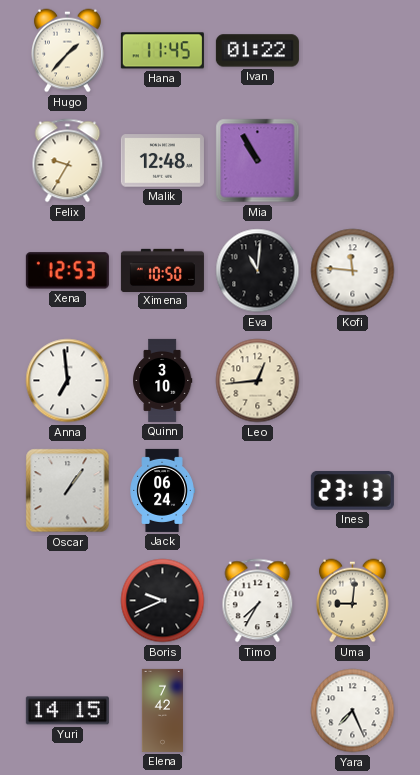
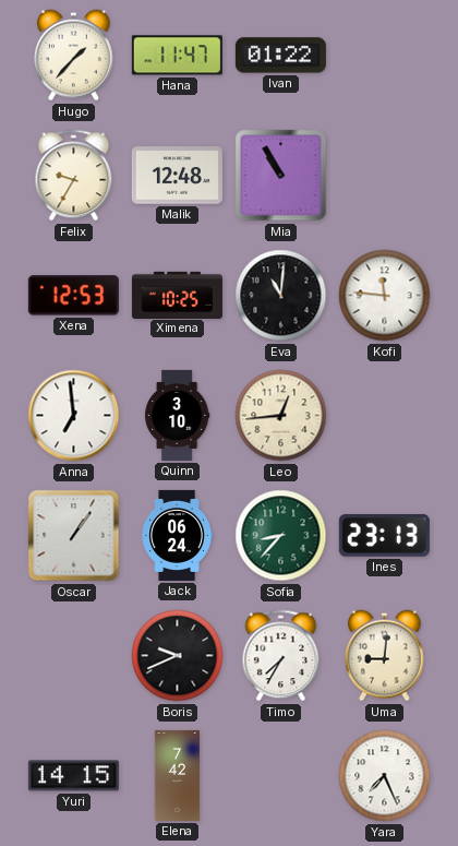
Hana: 11:45 -> 11:47 (177, 56)
Ximena: 10:50 -> 10:25 (177, 295)
Sofia: none -> 8:37 (281, 536)
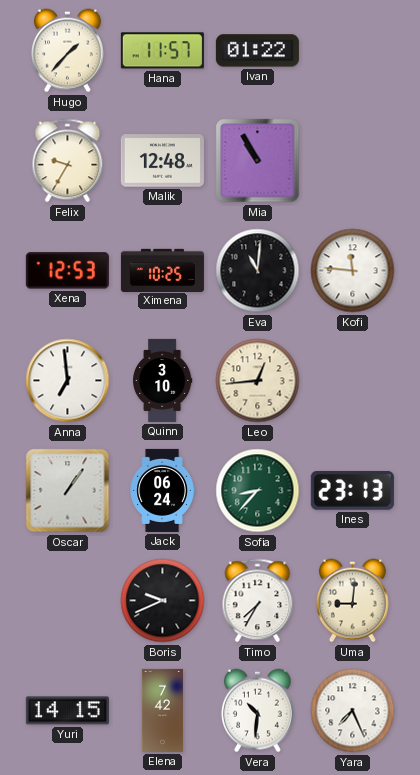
Hana: 11:47 -> 11:57 (162, 51)
Vera: none -> 10:31 (257, 711)
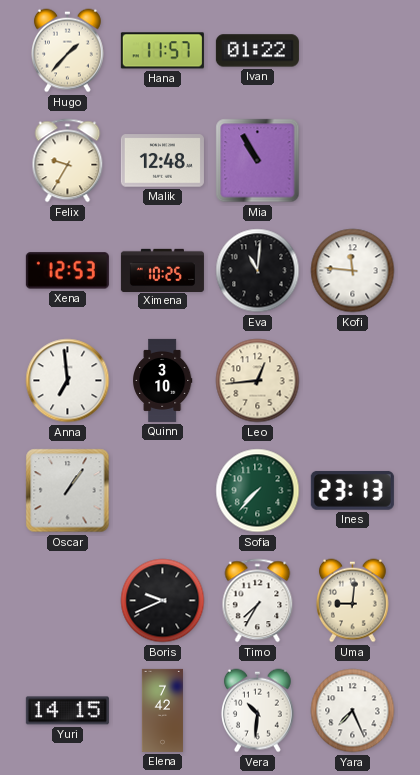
Jack: 06:24 -> none (162, 490)
Sofia: 8:37 -> 7:37 (258, 491)
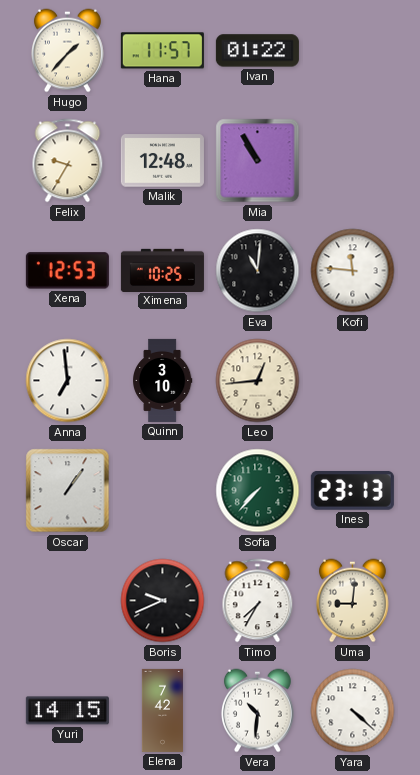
Yara: 7:26 -> 4:22 (353, 711)
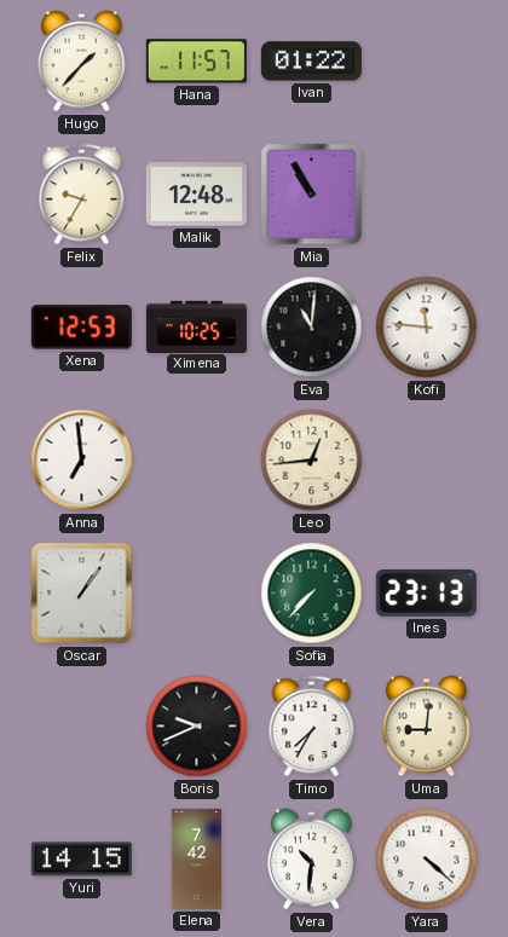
Quinn: 3:10 -> none (163, 380)
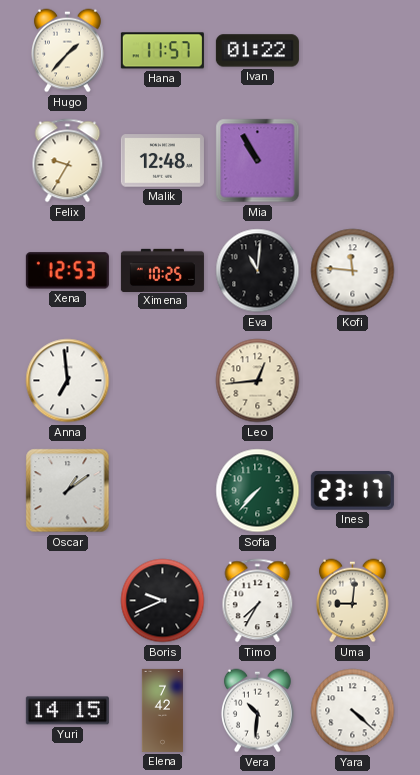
Oscar: 1:06 -> 1:09 (68, 491)
Ines: 23:13 -> 23:17 (352, 491)
